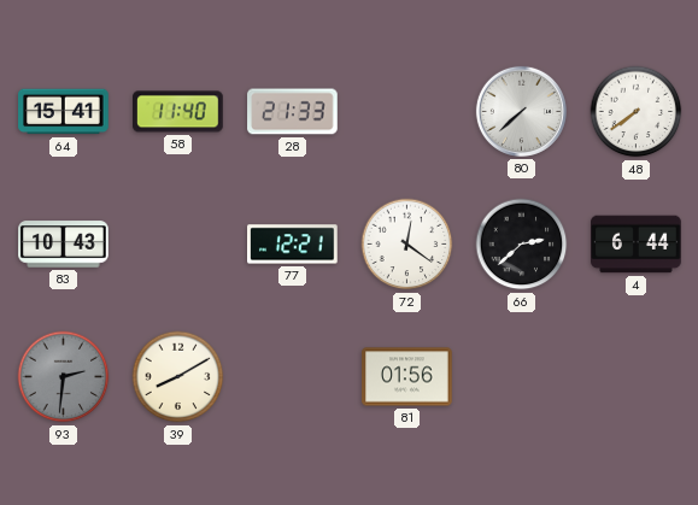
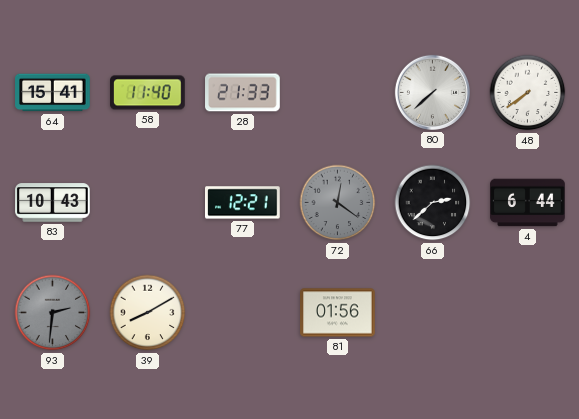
72 dial: white -> grey (338, 203)
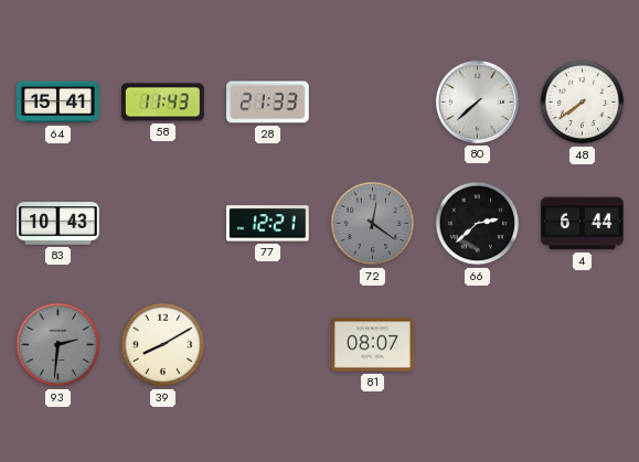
58: 11:40 -> 11:43 (163, 103)
81: 01:56 -> 08:07 (373, 345)
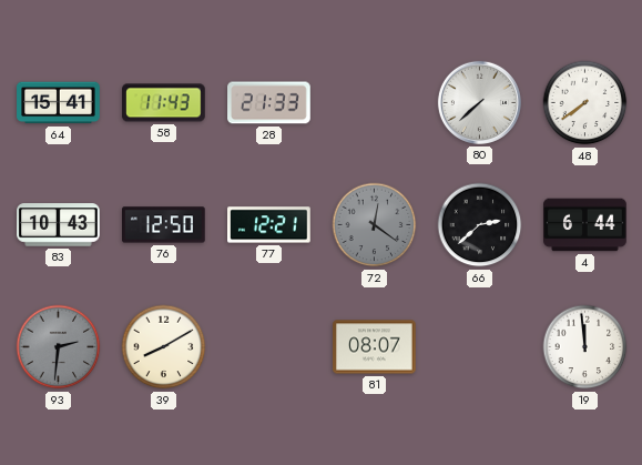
76: none -> 12:50 (164, 225)
19: none -> 11:59 (585, 347)
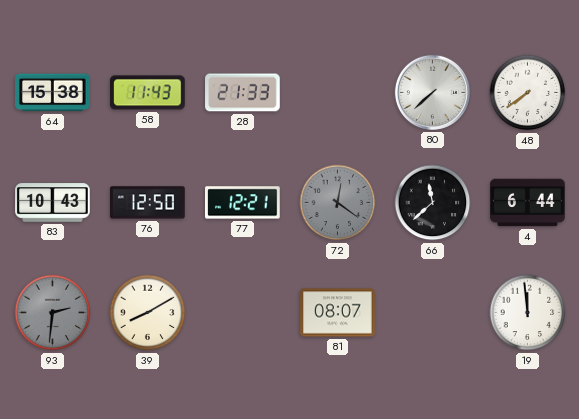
64: 15:41 -> 15:38 (53, 93)
66: 2:38 -> 11:38 (433, 203)
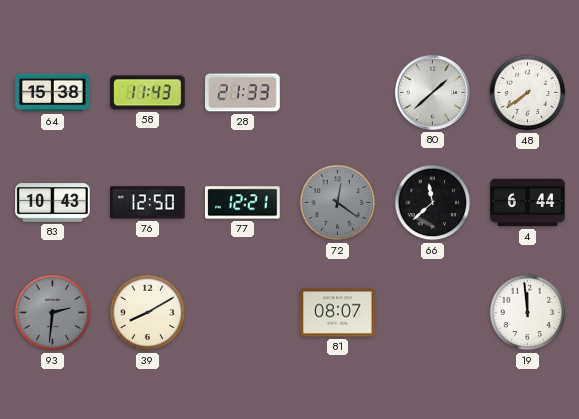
80: 7:38 -> 1:38 (432, 92)
